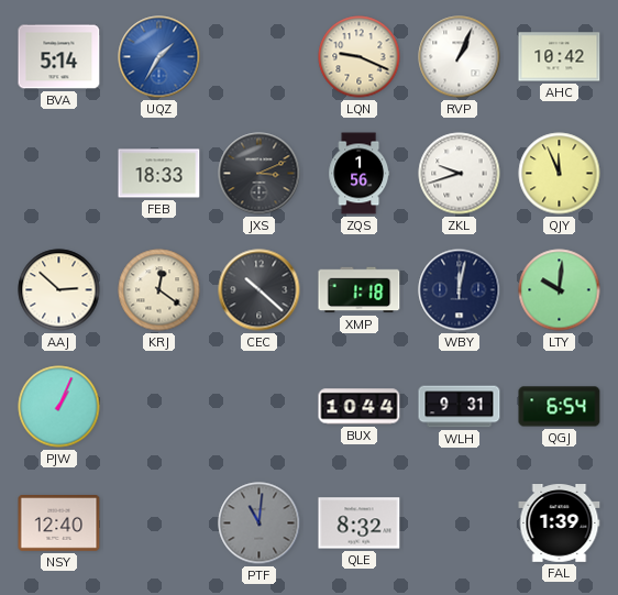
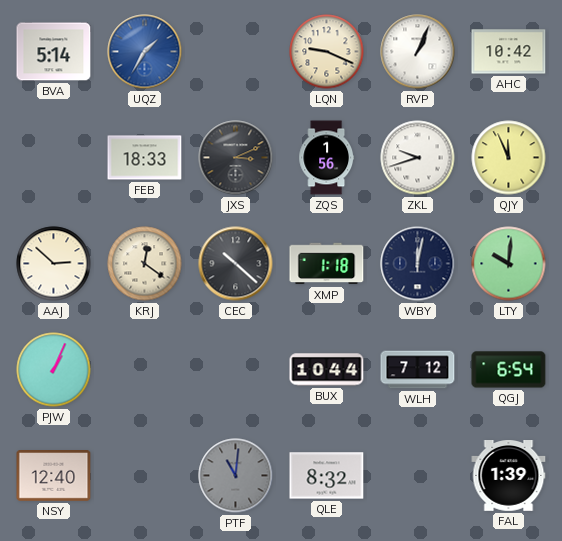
WLH: 9:31 -> 7:12 (418, 370)
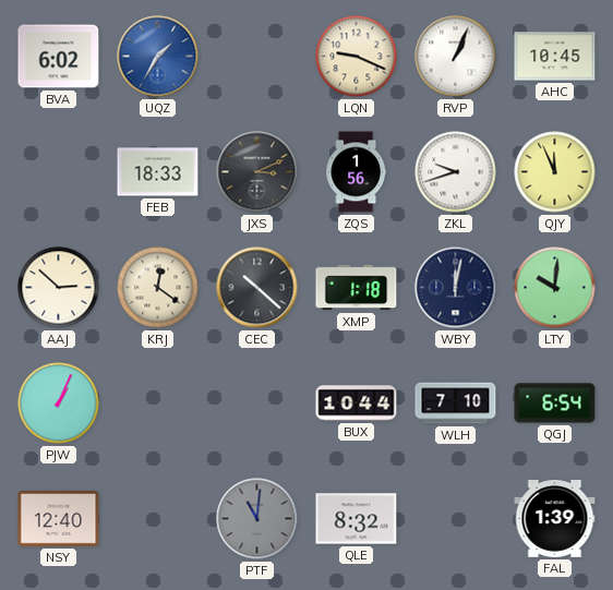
BVA: 5:14 -> 6:02 (59, 57)
AHC: 10:42 -> 10:45 (555, 57)
WLH: 7:12 -> 7:10 (456, 404)
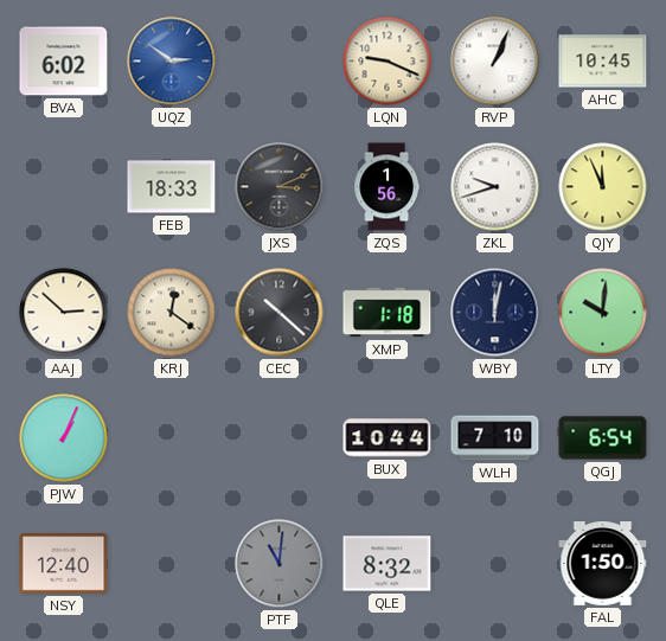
UQZ: 1:35 -> 2:51 (172, 62)
FAL: 1:39 -> 1:50 (603, 564)
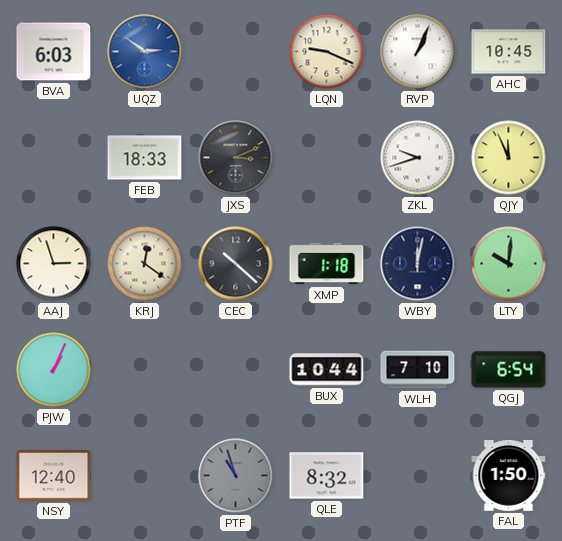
BVA: 6:02 -> 6:03 (54, 52)
ZQS: 1:56 -> none (388, 187)
AAJ: 2:52 -> 2:57 (54, 264)
PTF: 11:01 -> 10:57 (236, 476)
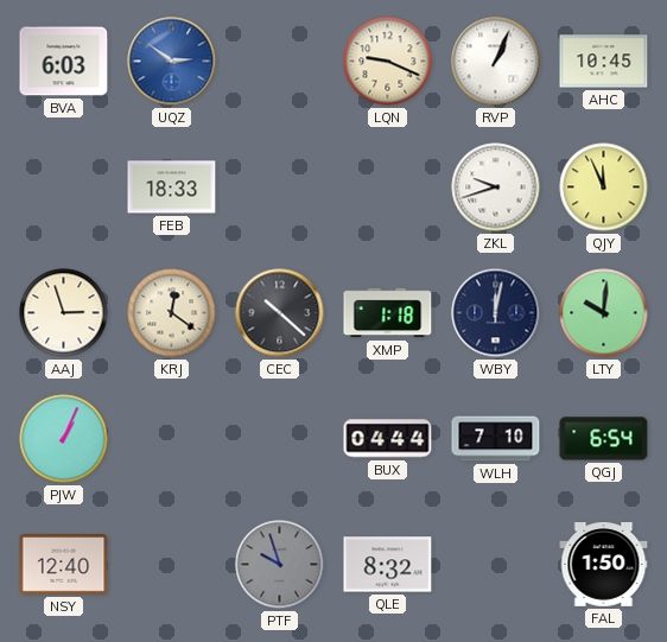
JXS: 3:11 -> none (236, 158)
BUX: 10:44 -> 04:44 (388, 439)
PTF: 10:57 -> 9:57 (280, 565)
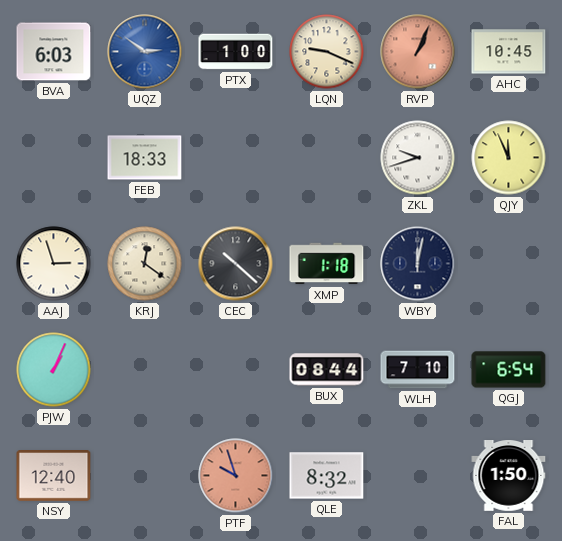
PTX: none -> 1:00 (236, 52)
RVP dial: white -> salmon (418, 52)
LTY: 10:01 -> none (604, 313)
BUX: 04:44 -> 08:44 (327, 370)
PTF dial: grey -> salmon (236, 476)
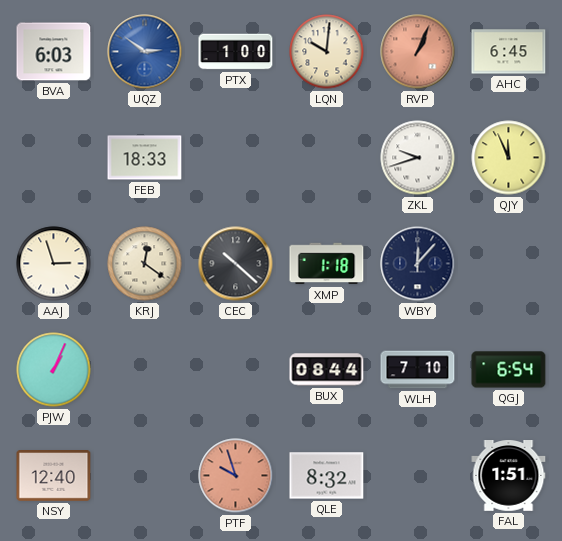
LQN: 9:19 -> 10:01 (327, 52)
AHC: 10:45 -> 6:45 (509, 52)
WBY: 12:02 -> 12:07 (418, 264)
FAL: 1:50 -> 1:51 (509, 476)
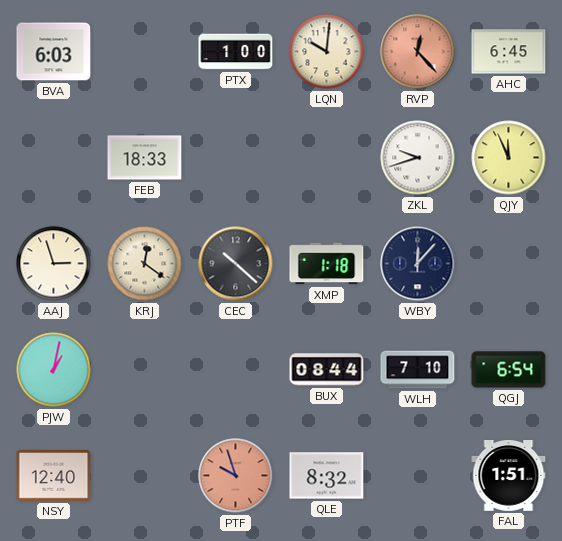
UQZ: 2:51 -> none (145, 52)
RVP: 1:04 -> 12:23 (418, 52)
PJW: 1:04 -> 1:02 (54, 370)
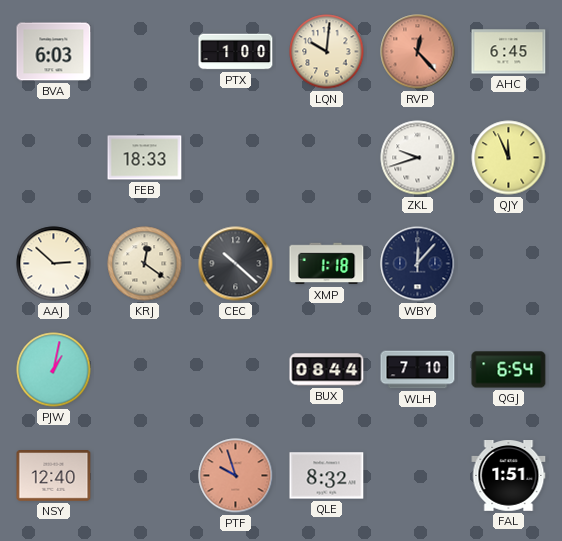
AAJ: 2:57 -> 2:52 (54, 264)
